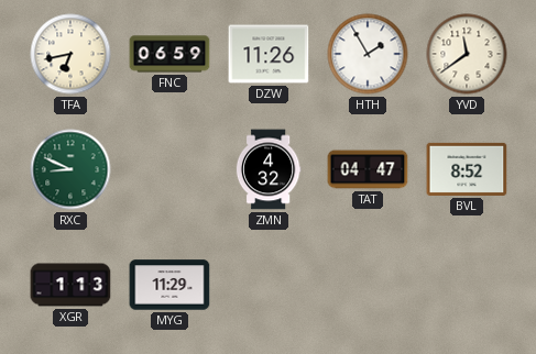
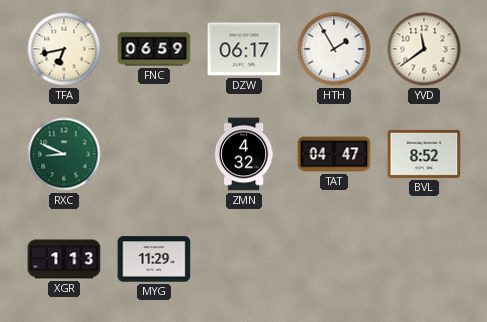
DZW: 11:26 -> 06:17 (244, 49)
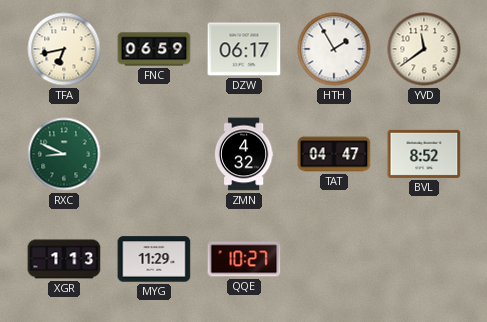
QQE: none -> 10:27 (244, 259)
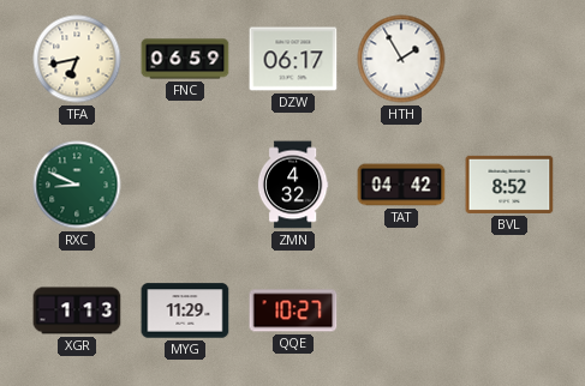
YVD: 11:39 -> none (424, 49)
TAT: 04:47 -> 04:42 (401, 185)
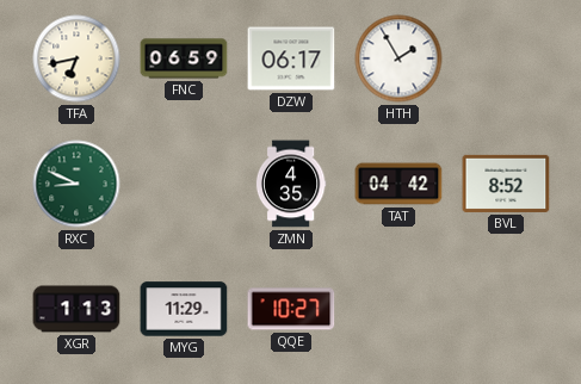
ZMN: 4:32 -> 4:35 (291, 184)
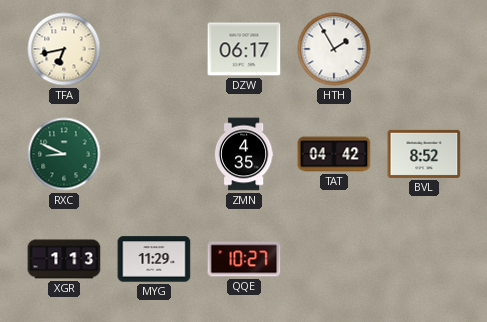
FNC: 06:59 -> none (184, 58)
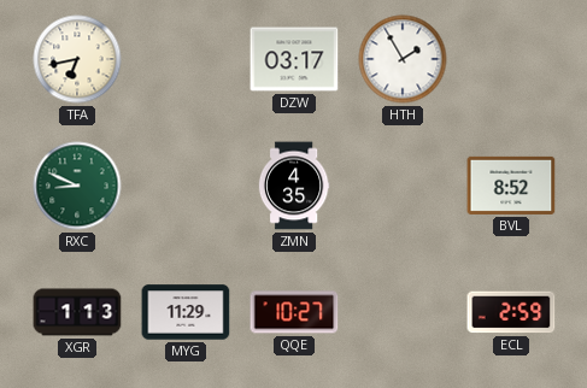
DZW: 06:17 -> 03:17 (294, 59)
TAT: 04:42 -> none (334, 154)
ECL: none -> 2:59 (511, 312)
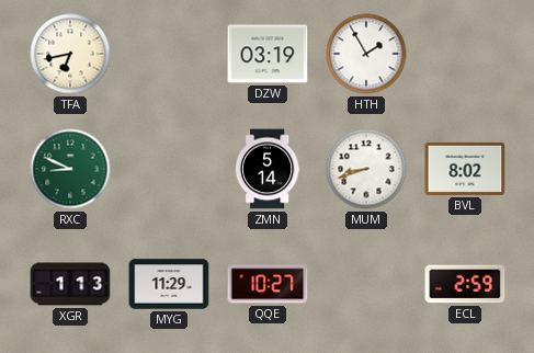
DZW: 03:17 -> 03:19 (268, 54)
ZMN: 4:35 -> 5:14 (268, 169)
MUM: none -> 8:42 (366, 169)
BVL: 8:52 -> 8:02 (465, 169)
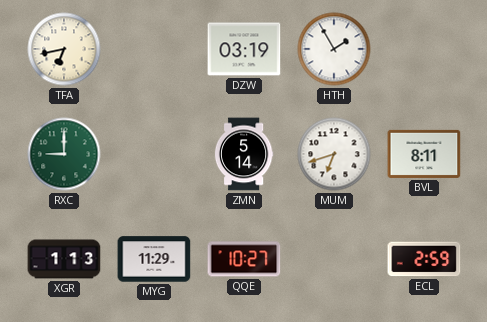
RXC: 8:49 -> 9:00 (64, 154)
MUM: 8:42 -> 6:42 (334, 154)
BVL: 8:02 -> 8:11 (424, 154)
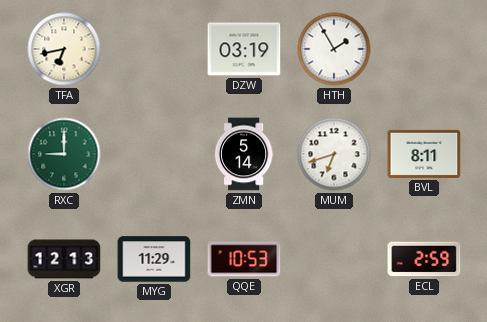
XGR: 1:13 -> 12:13 (64, 259)
QQE: 10:27 -> 10:53 (244, 259)
